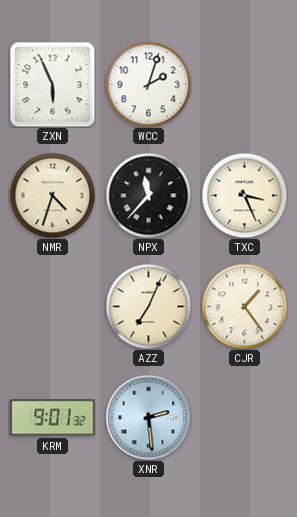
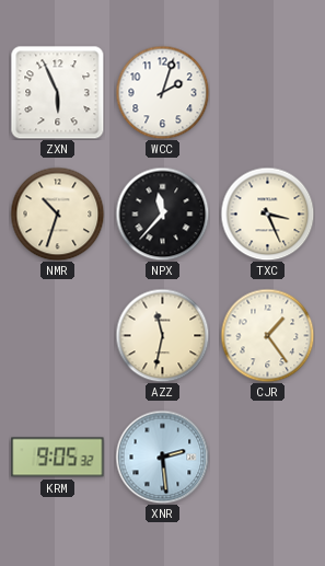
NMR: 4:33 -> 10:33 (57, 213)
AZZ: 7:04 -> 11:32 (162, 335)
KRM: 9:01 -> 9:05 (58, 458)
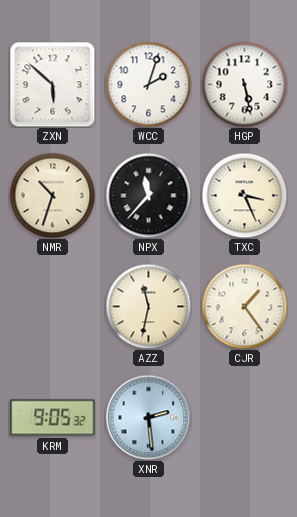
ZXN: 5:56 -> 5:52 (52, 84)
HGP: none -> 5:28 (244, 84)
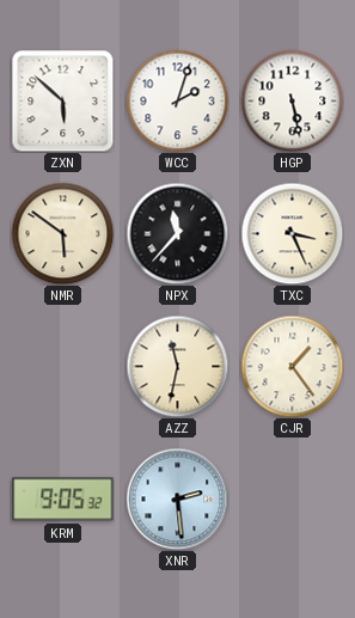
NMR: 10:33 -> 5:51 (62, 233)
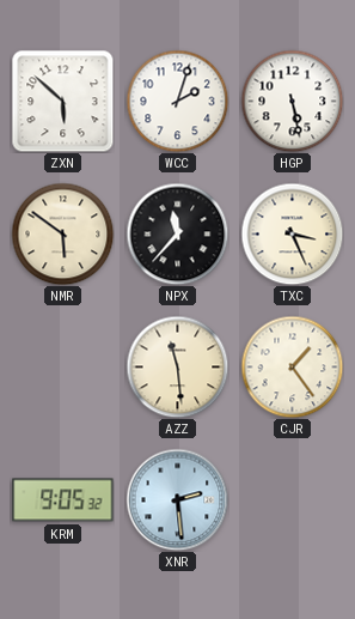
AZZ: 11:32 -> 11:29 (177, 366)
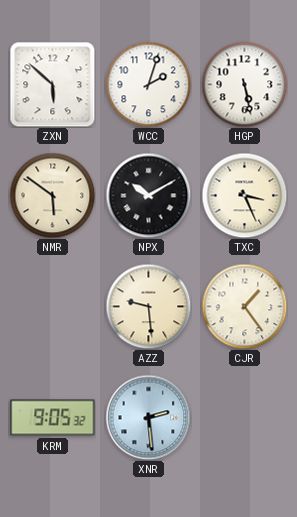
NPX: 11:37 -> 10:10 (148, 195)
AZZ: 11:29 -> 9:29 (148, 306)
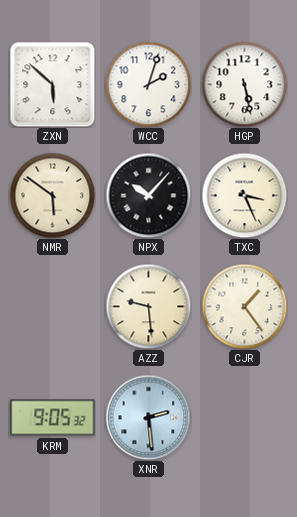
NPX: 10:10 -> 10:07 (148, 195)
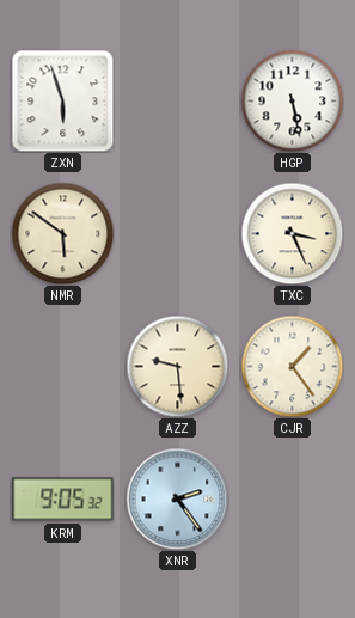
ZXN: 5:52 -> 5:57 (62, 100)
WCC: 2:03 -> none (148, 84)
NPX: 10:07 -> none (148, 195)
XNR: 2:29 -> 2:24 (177, 498)
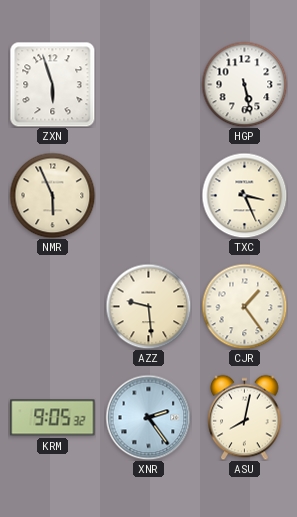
NMR: 5:51 -> 5:56 (52, 195)
ASU: none -> 8:02 (245, 417)
